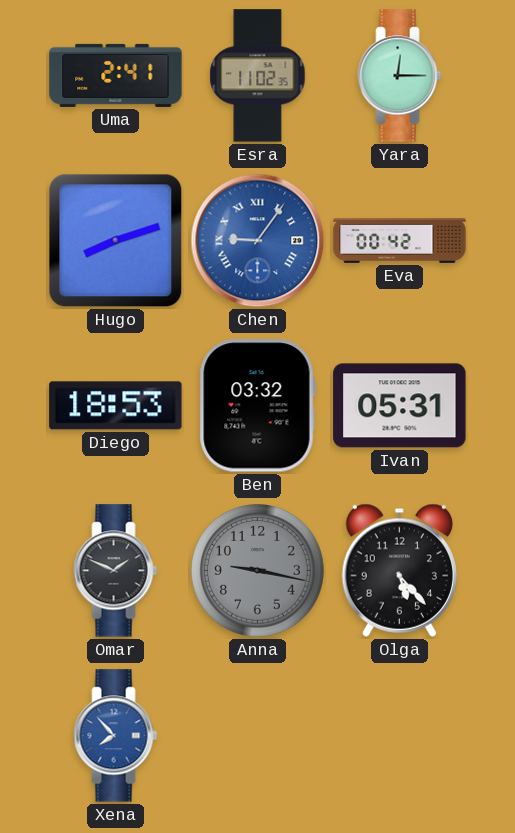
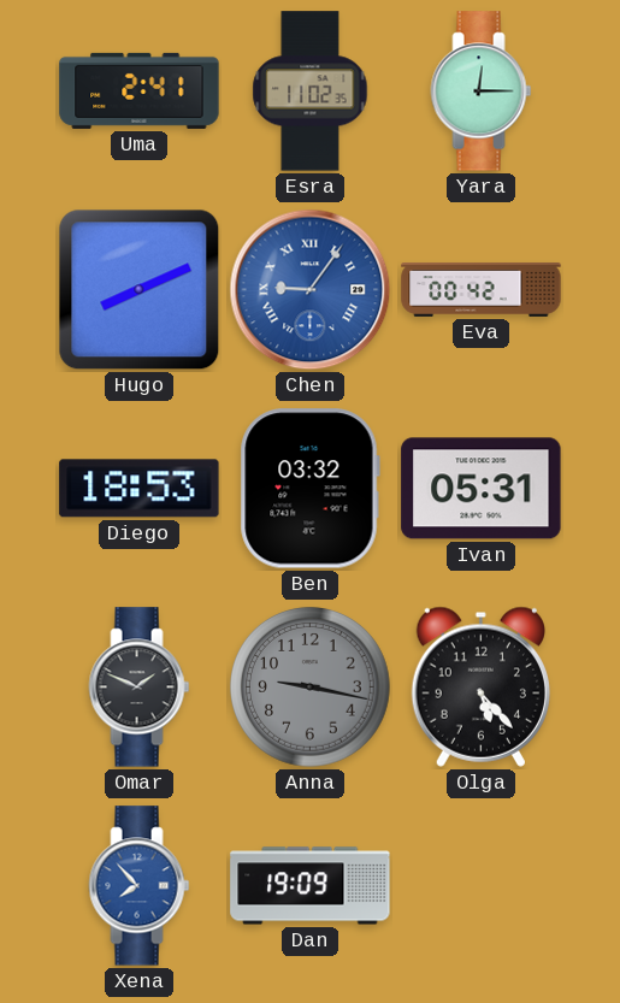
Hugo: 8:12 -> 8:11 (140, 290)
Dan: none -> 19:09 (311, 886)
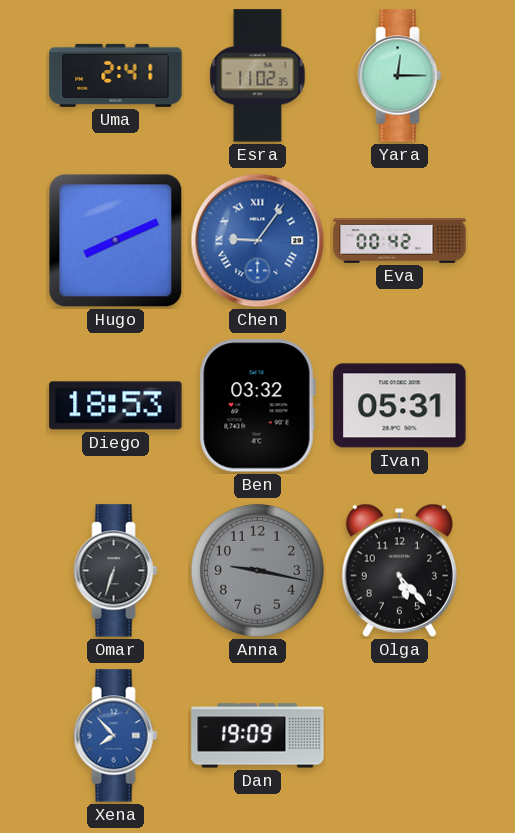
Omar: 1:49 -> 6:33 (116, 571)
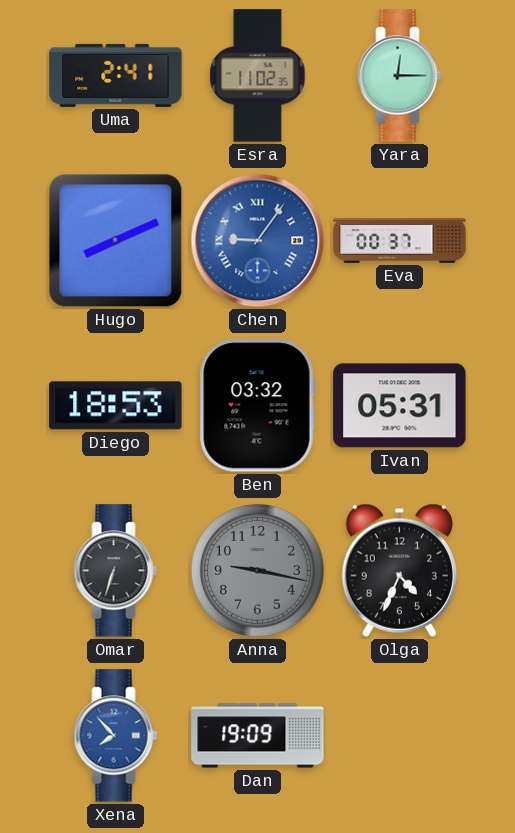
Eva: 00:42 -> 00:37 (400, 241)
Olga: 5:23 -> 4:34 (399, 570)
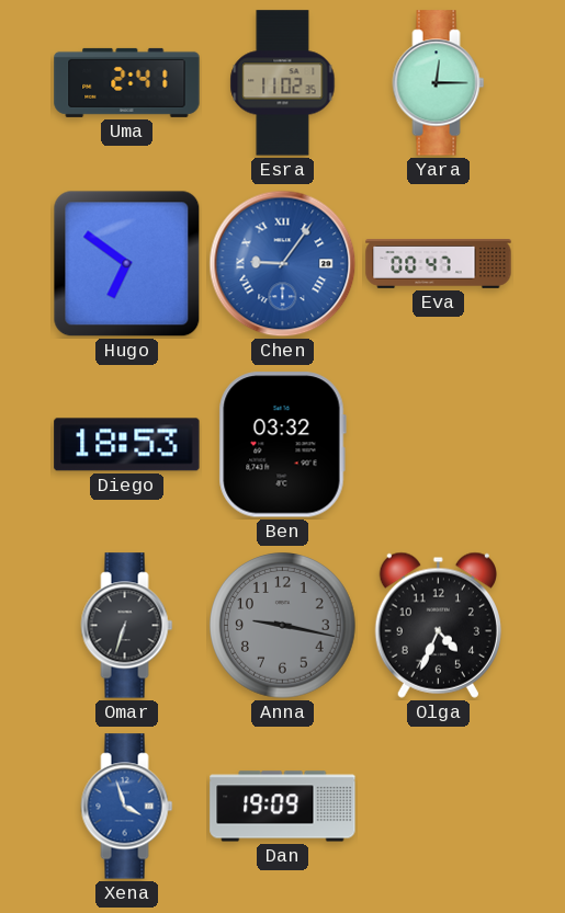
Hugo: 8:11 -> 6:51 (127, 264)
Eva: 00:37 -> 00:47 (439, 264)
Ivan: 05:31 -> none (400, 406)
Xena: 7:53 -> 3:57 (127, 807)
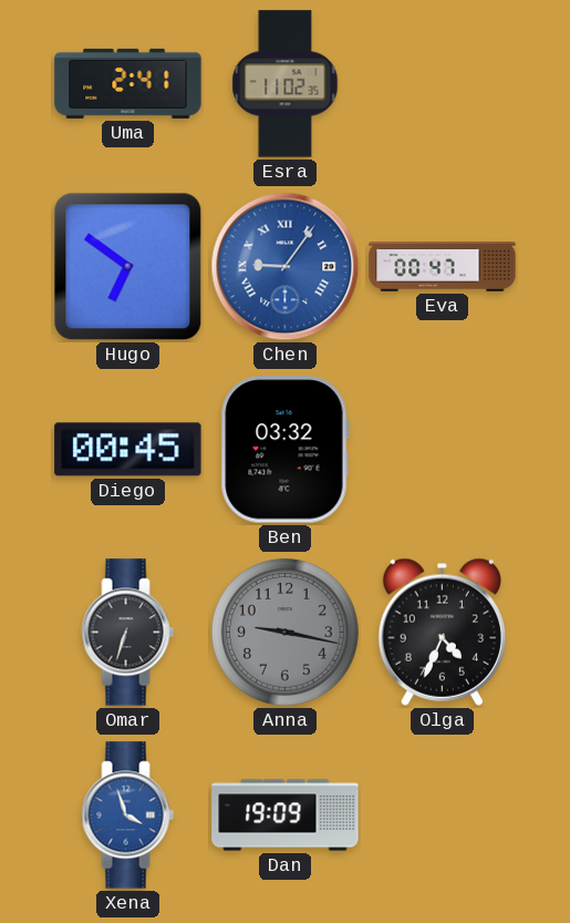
Yara: 12:15 -> none (439, 83)
Diego: 18:53 -> 00:45 (128, 450)
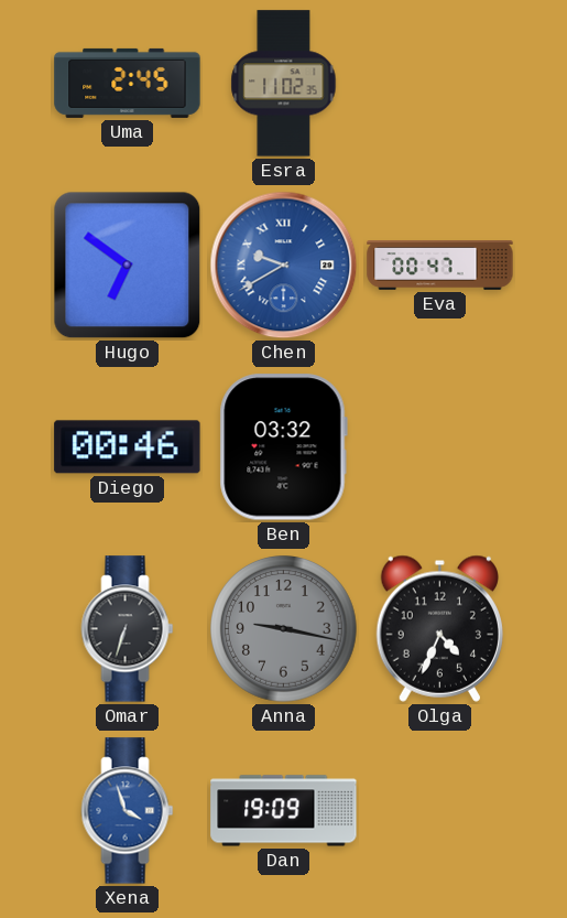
Uma: 2:41 -> 2:45 (128, 83)
Chen: 9:06 -> 9:40 (284, 266)
Diego: 00:45 -> 00:46 (128, 447)
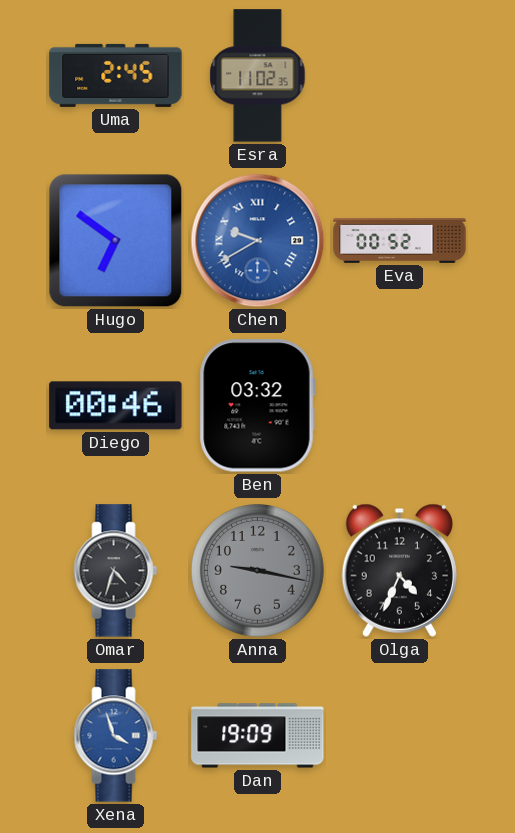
Eva: 00:47 -> 00:52 (400, 241)
Omar: 6:33 -> 4:33 (116, 571)
